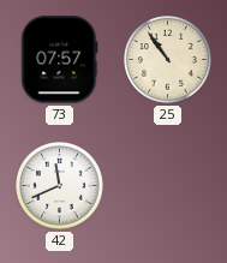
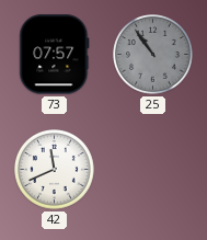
25 dial: cream -> grey (153, 55)
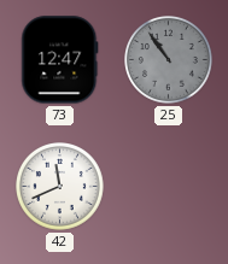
73: 07:57 -> 12:47 (60, 60)
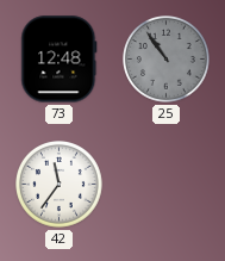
73: 12:47 -> 12:48 (60, 60)
42: 11:41 -> 11:36 (60, 185)
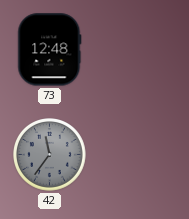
25: 10:54 -> none (167, 60)
42 dial: white -> grey (50, 155)
